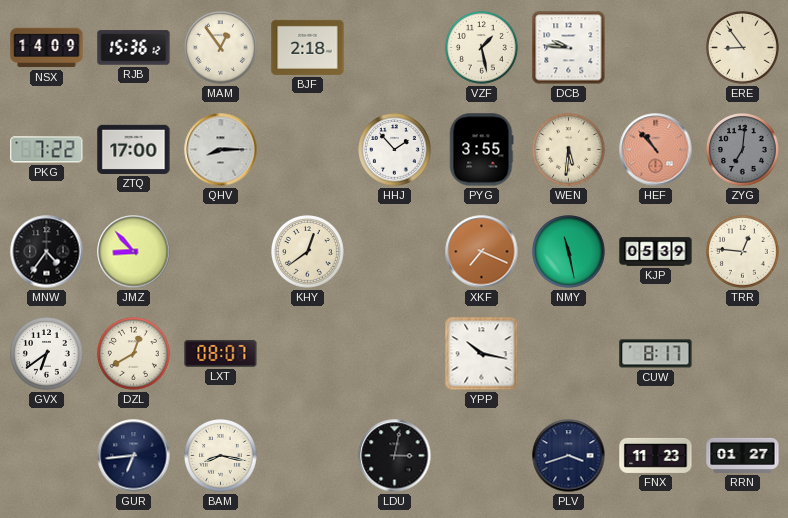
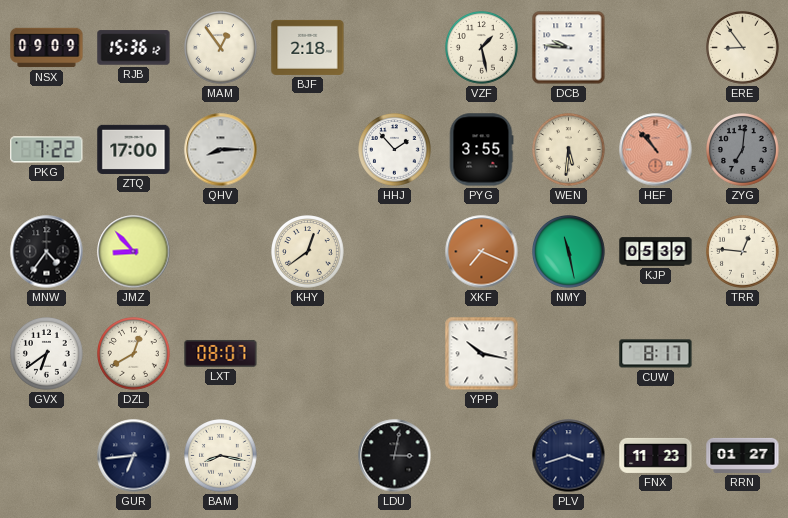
NSX: 14:09 -> 09:09 (47, 48)
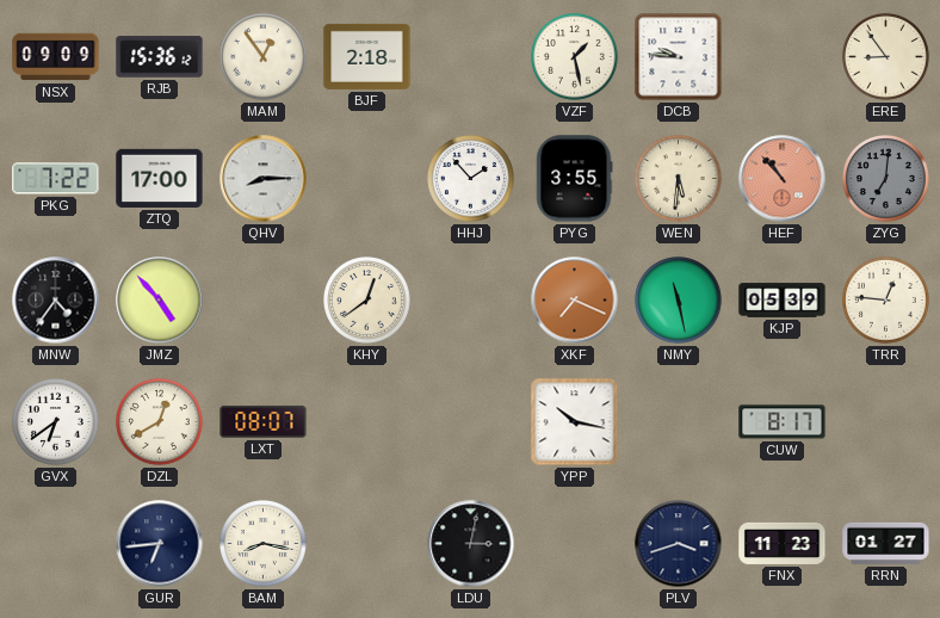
JMZ: 8:53 -> 4:53 (160, 301)
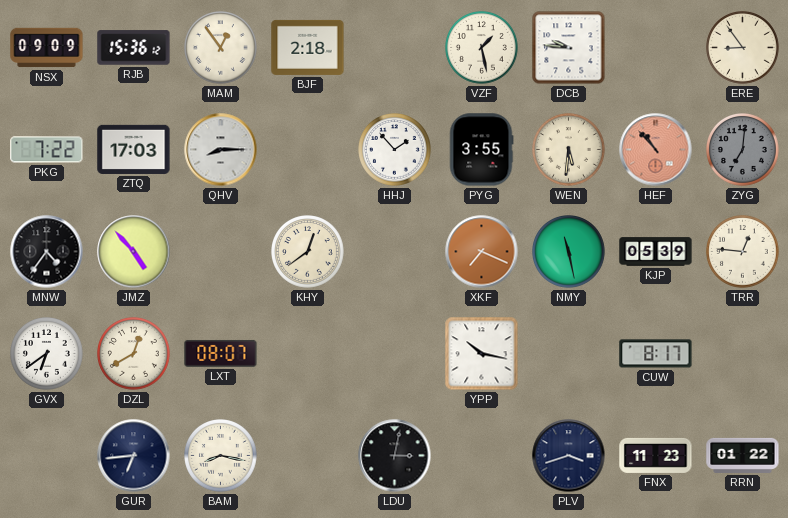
ZTQ: 17:00 -> 17:03 (134, 149)
RRN: 01:27 -> 01:22 (743, 455)
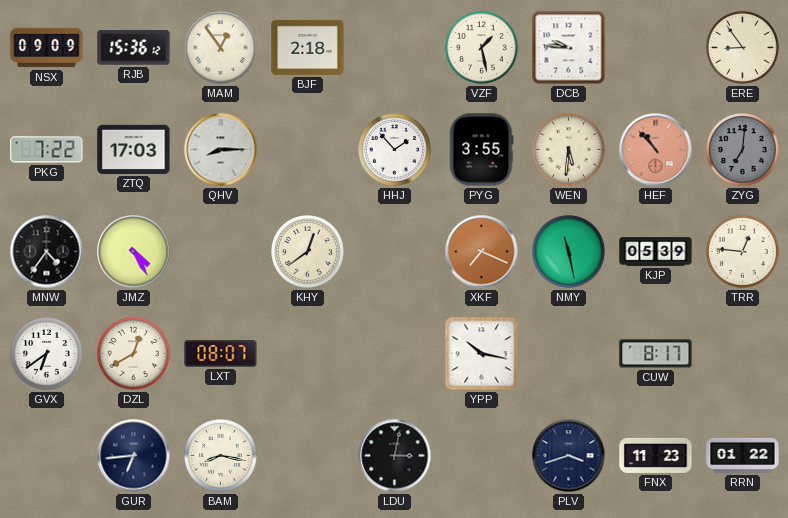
JMZ: 4:53 -> 4:25 (134, 252)
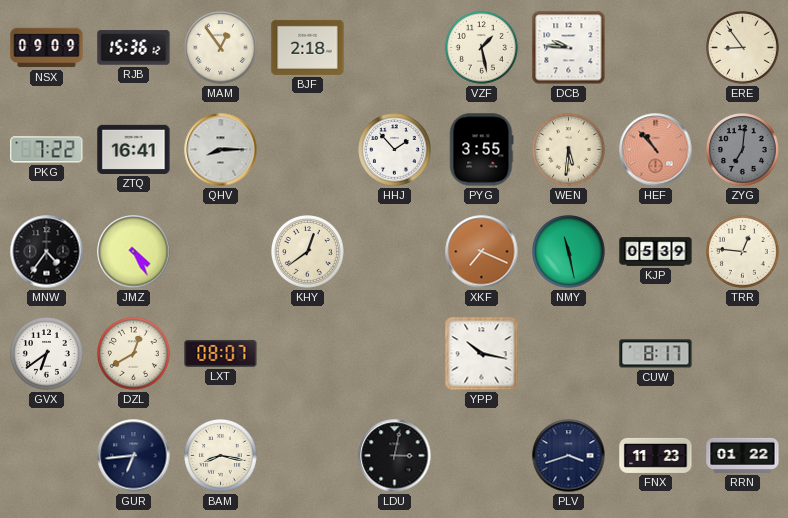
ZTQ: 17:03 -> 16:41 (134, 149)
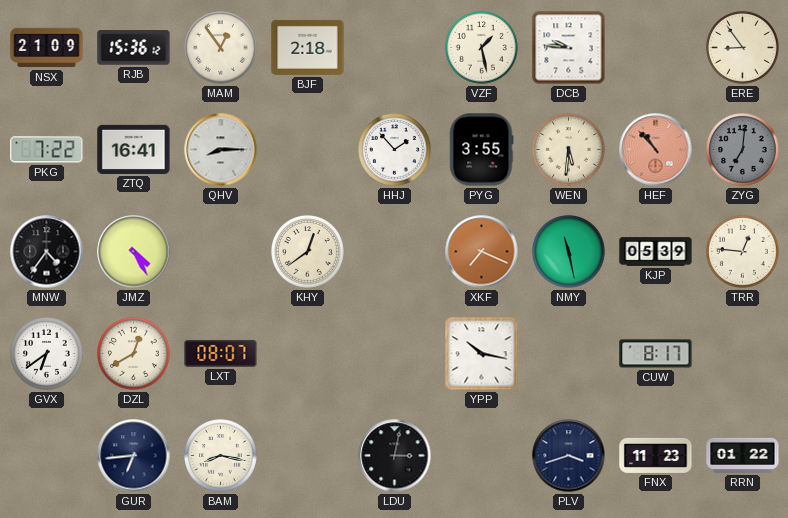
NSX: 09:09 -> 21:09 (47, 48)
